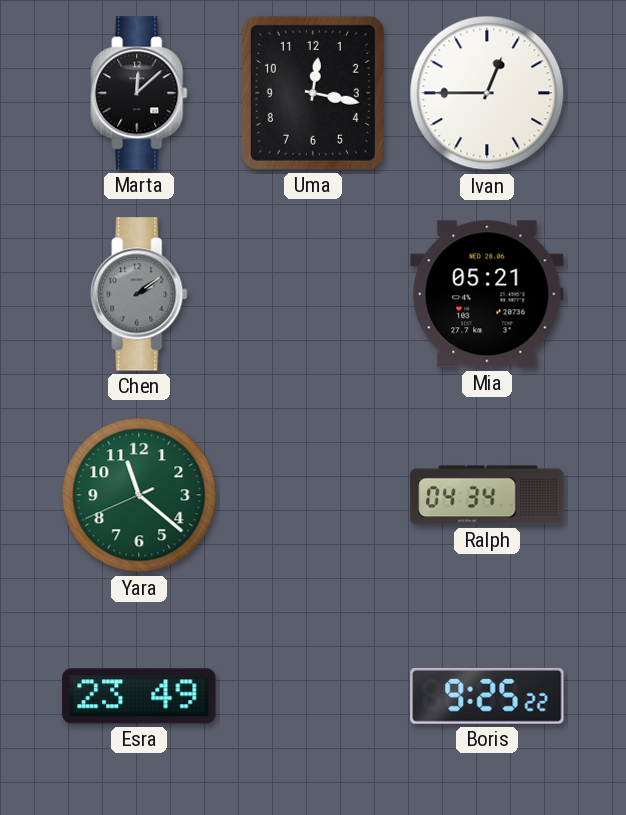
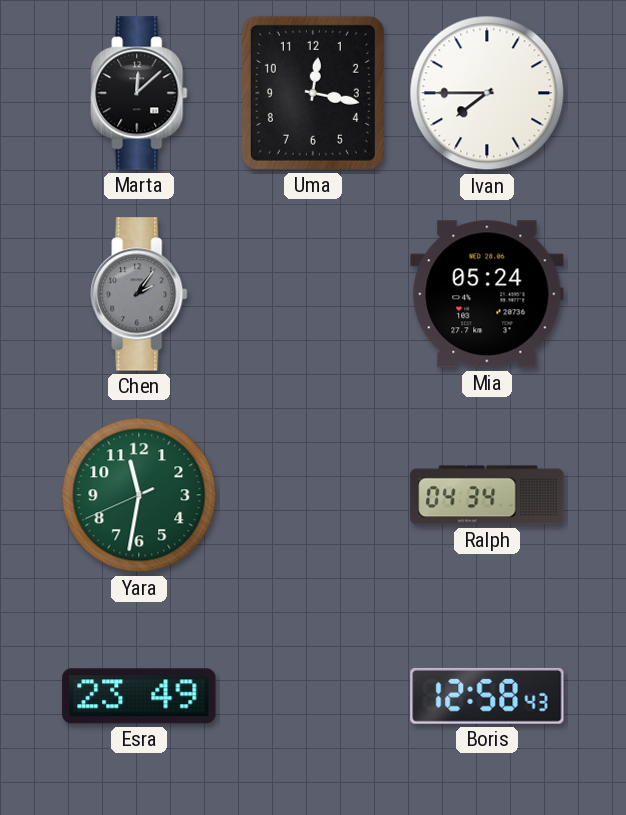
Ivan: 12:45 -> 7:45 (487, 93)
Chen: 2:09 -> 2:06 (139, 294)
Mia: 05:21 -> 05:24 (487, 294)
Yara: 11:21 -> 11:31 (139, 495)
Boris: 9:25 -> 12:58 (487, 696)
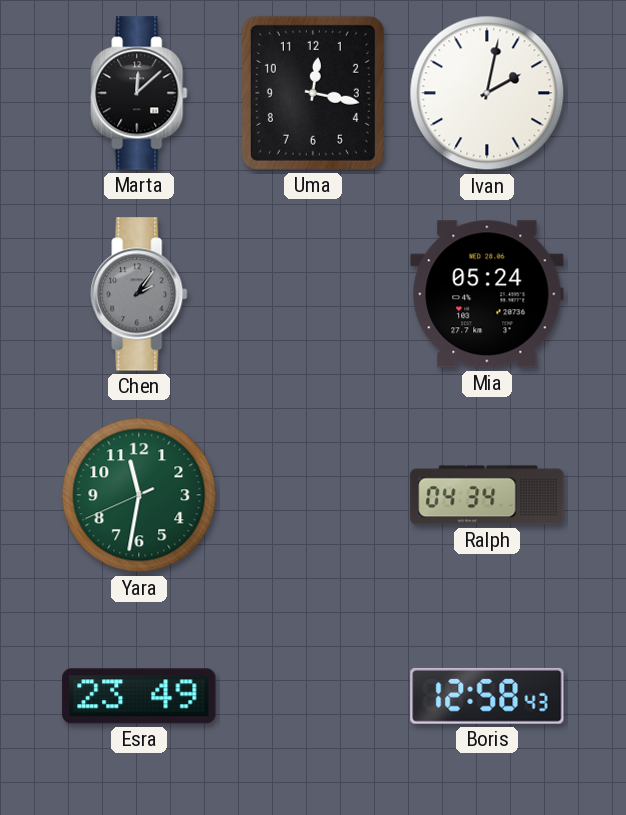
Ivan: 7:45 -> 2:02 (487, 93)
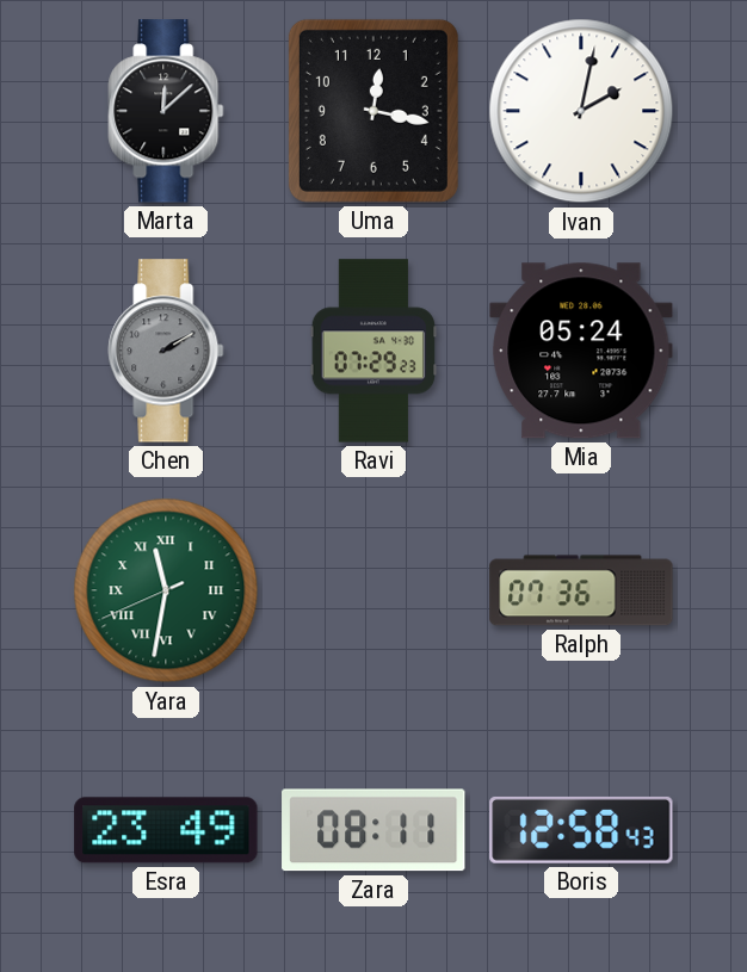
Chen: 2:06 -> 2:10 (166, 351)
Ravi: none -> 07:29 (373, 351)
Yara numerals: Arabic -> Roman (166, 590)
Ralph: 04:34 -> 07:36 (581, 590)
Zara: none -> 08:11 (373, 830)
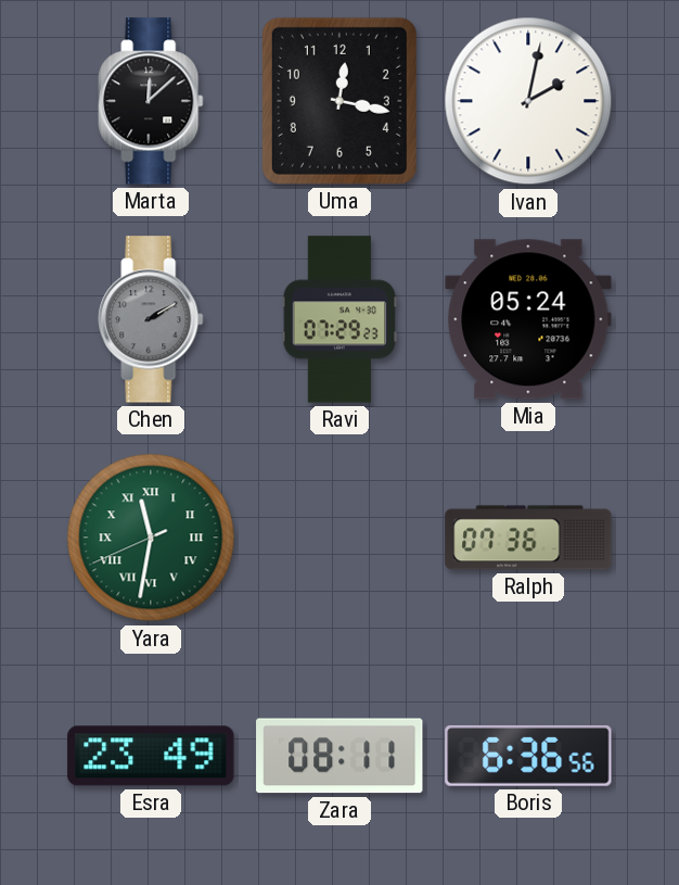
Boris: 12:58 -> 6:36 (528, 756)
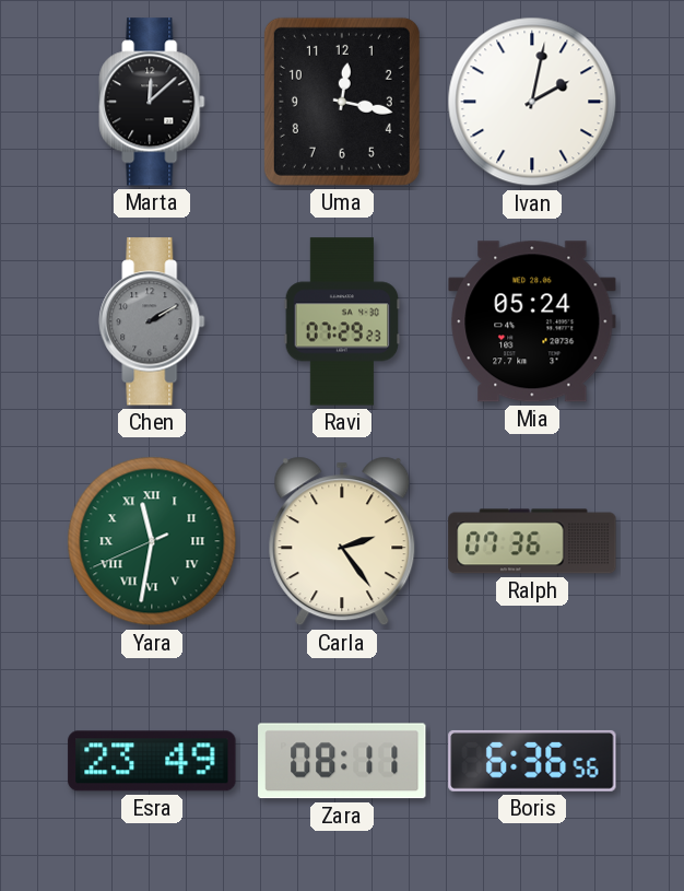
Carla: none -> 2:24 (342, 541)
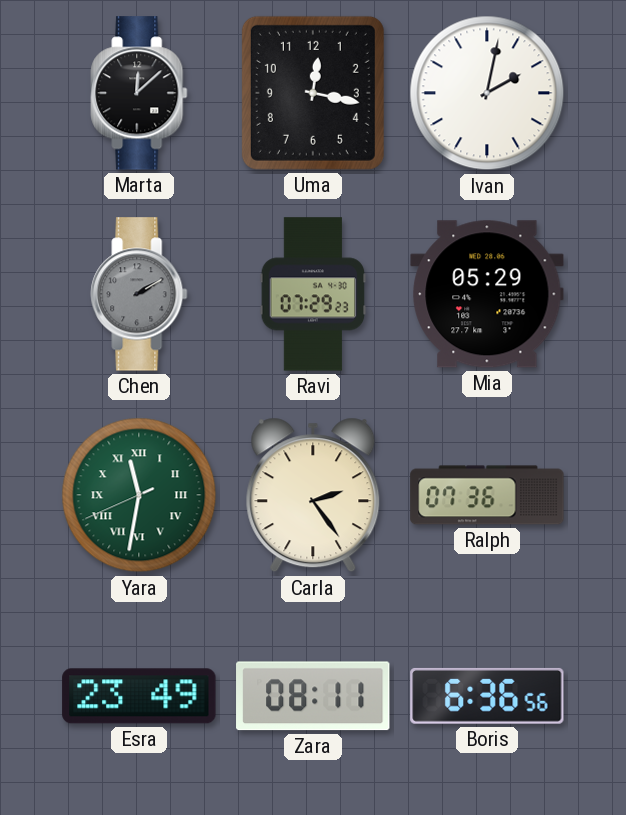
Mia: 05:24 -> 05:29 (487, 294)
